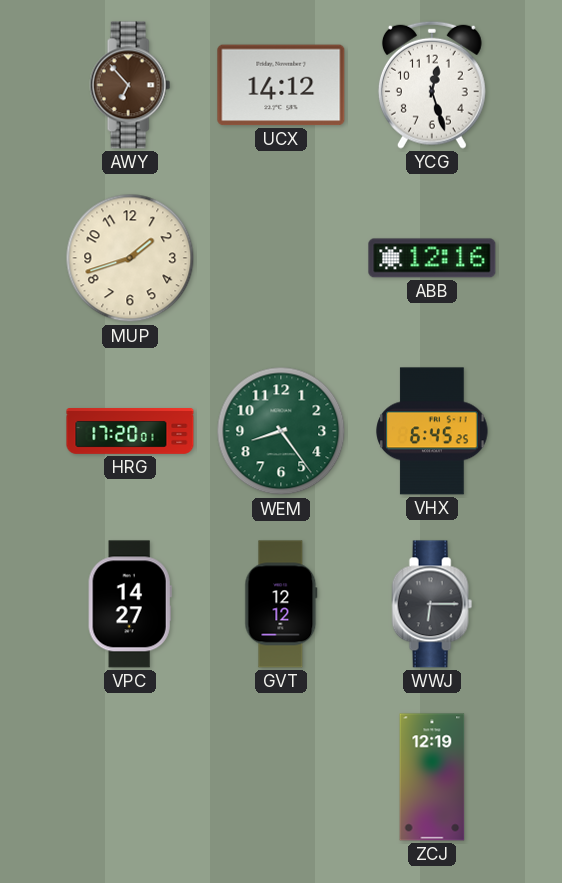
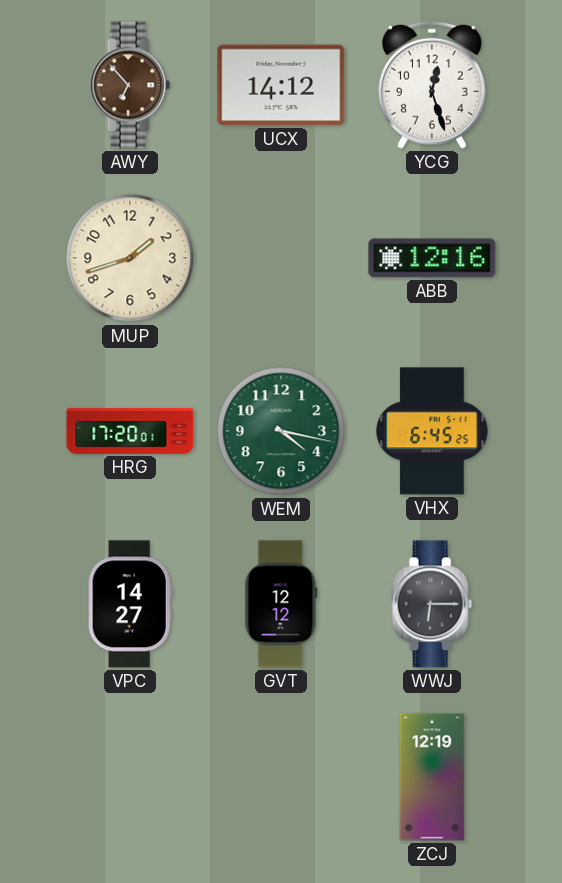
WEM: 8:24 -> 4:17 (281, 431)
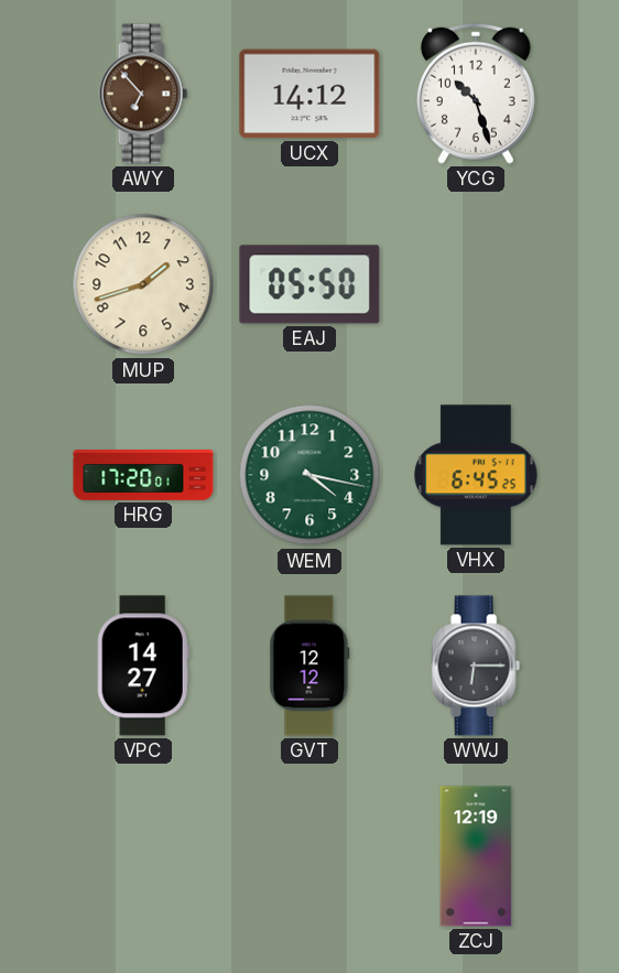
YCG: 12:27 -> 10:27 (476, 94)
EAJ: none -> 05:50 (309, 284)
ABB: 12:16 -> none (432, 258)
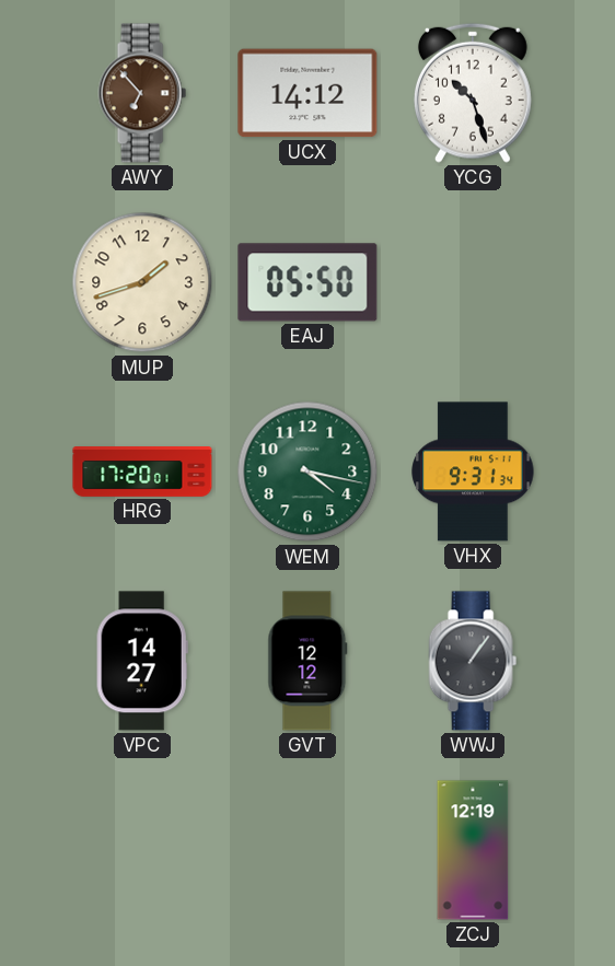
VHX: 6:45 -> 9:31 (473, 472)
WWJ: 6:15 -> 1:06 (473, 661)
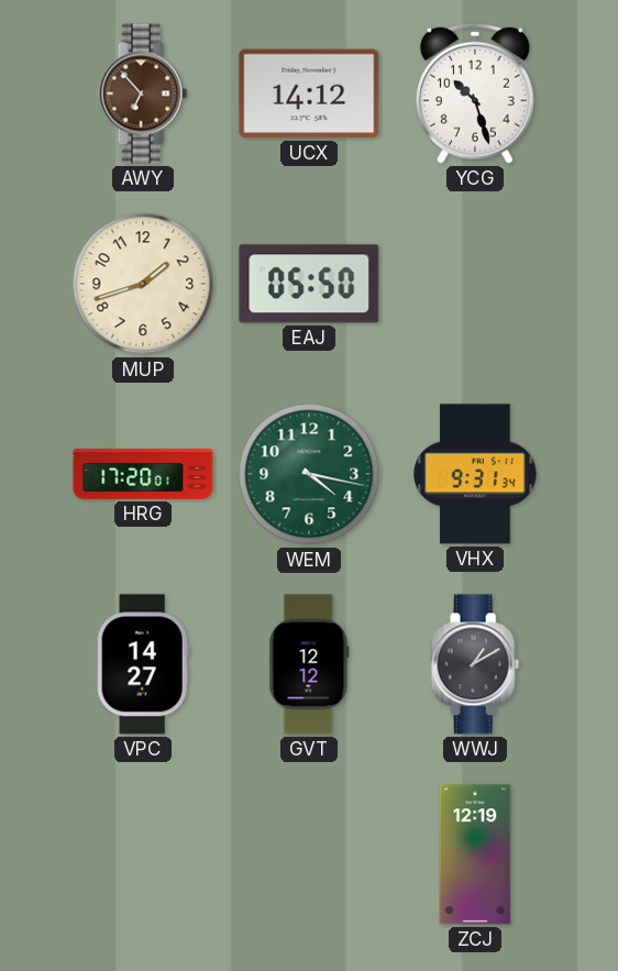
WWJ: 1:06 -> 1:10 (475, 664)
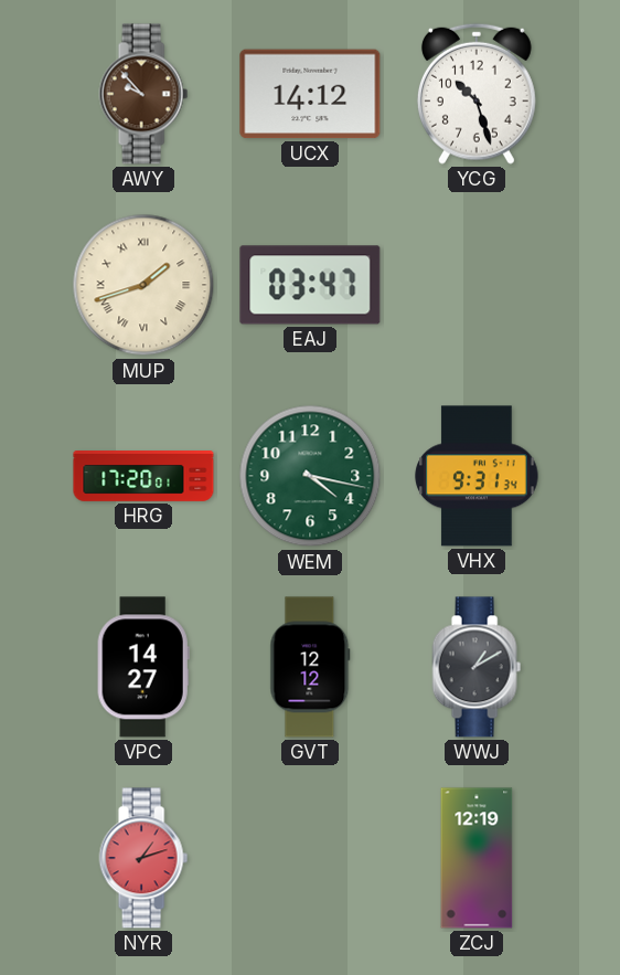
AWY: 6:53 -> 9:53 (143, 94)
MUP numerals: Arabic -> Roman (143, 285)
EAJ: 05:50 -> 03:47 (310, 285)
NYR: none -> 1:12 (143, 858)
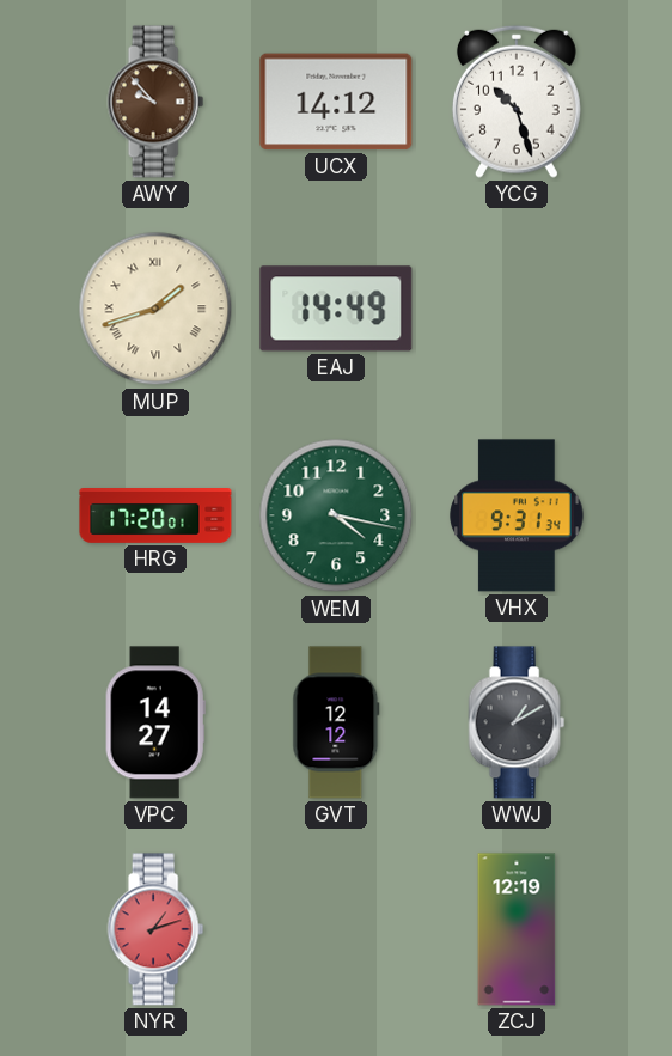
EAJ: 03:47 -> 14:49 (336, 309)
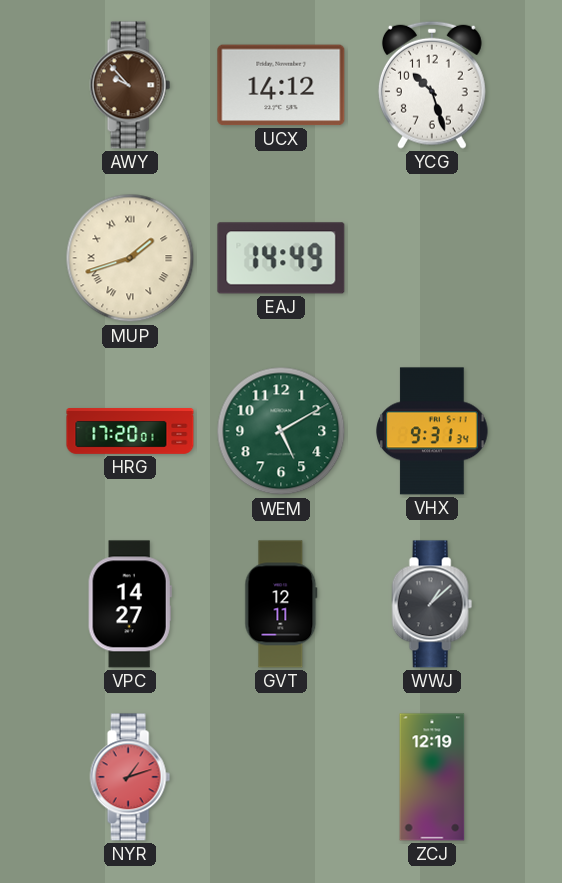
WEM: 4:17 -> 5:10 (281, 431)
GVT: 12:12 -> 12:11 (281, 604)
WWJ: 1:10 -> 1:08 (432, 604)
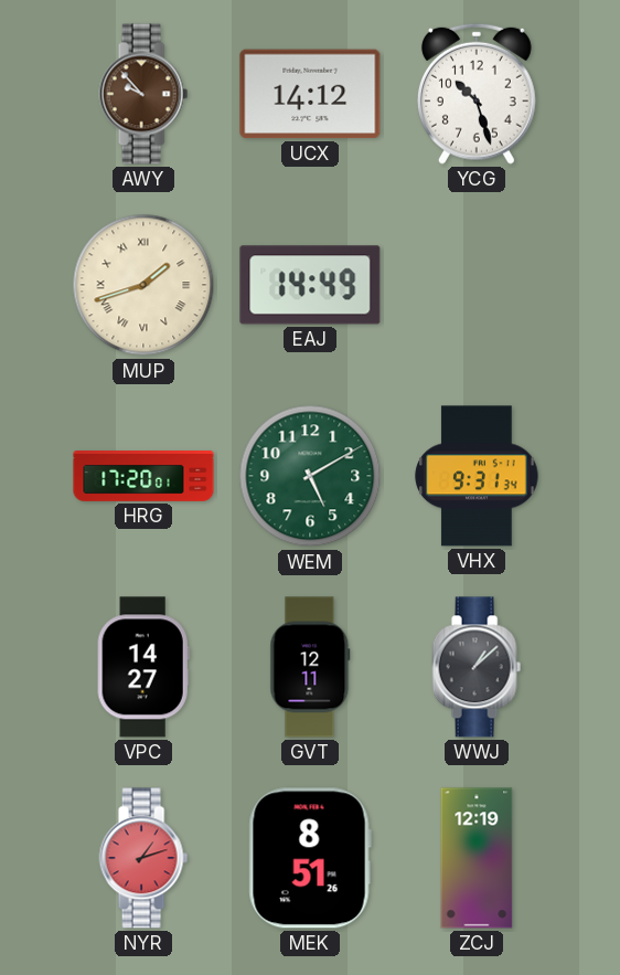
MEK: none -> 8:51 (310, 858)
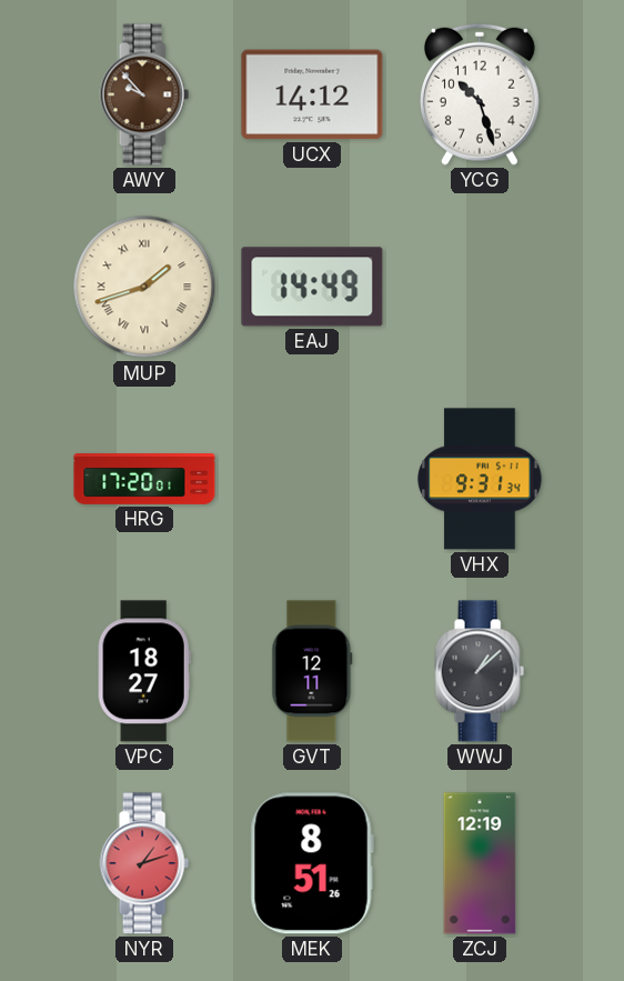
WEM: 5:10 -> none (310, 476)
VPC: 14:27 -> 18:27 (144, 671)
